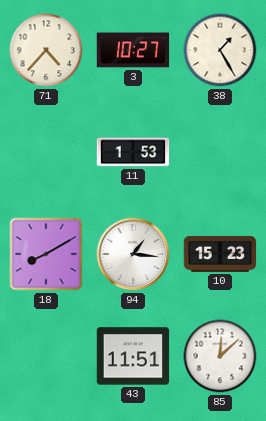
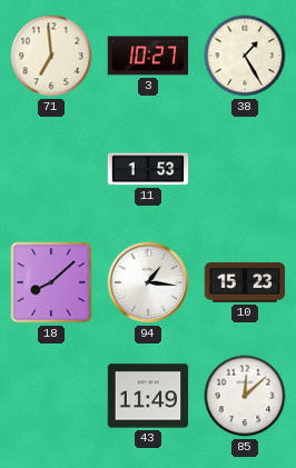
71: 4:37 -> 6:59 (51, 56)
18: 8:10 -> 8:08 (51, 282)
43: 11:51 -> 11:49 (148, 396)
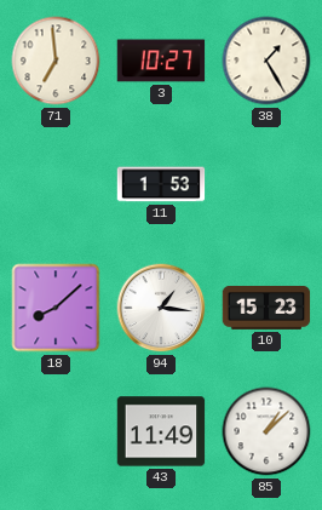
85: 12:08 -> 1:08 (266, 431)
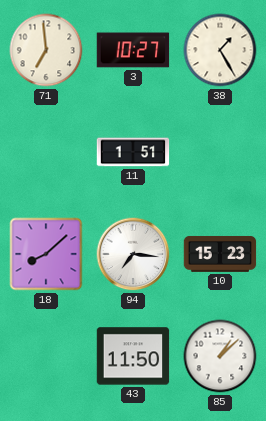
11: 1:53 -> 1:51 (133, 152)
94: 1:16 -> 7:16 (133, 254)
43: 11:49 -> 11:50 (133, 356)
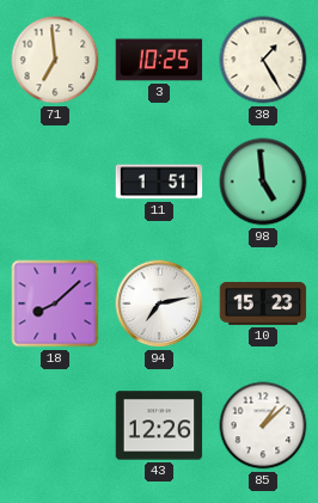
3: 10:27 -> 10:25 (159, 60)
98: none -> 4:59 (263, 182)
94: 7:16 -> 7:13 (159, 303)
43: 11:50 -> 12:26 (159, 425)
